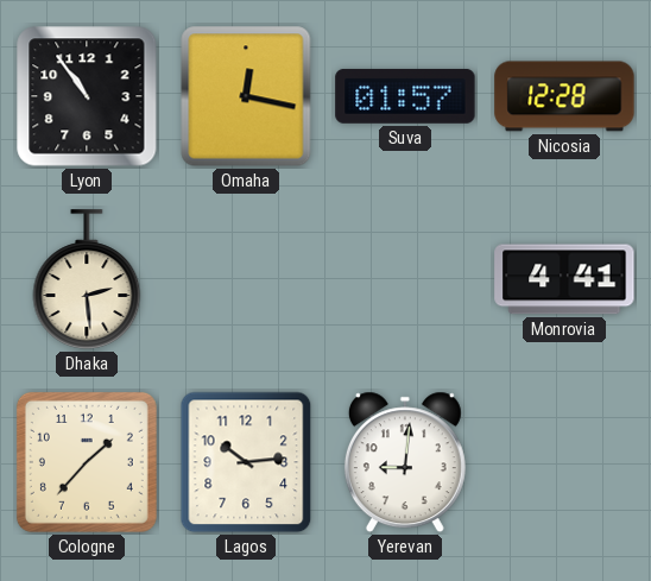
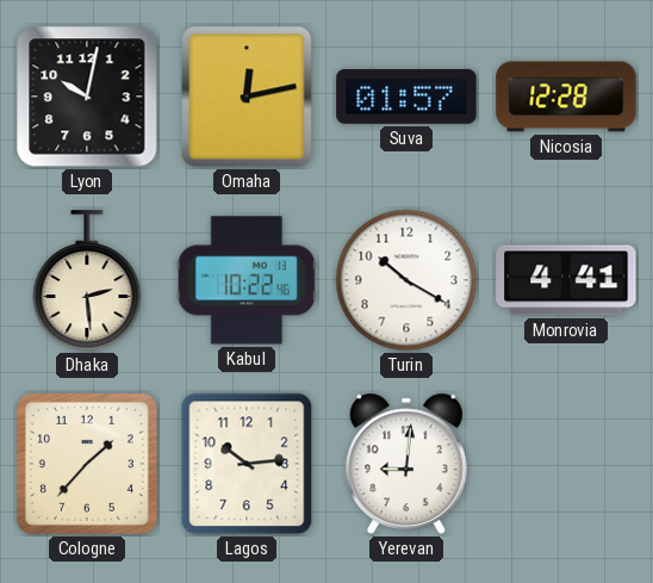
Lyon: 10:54 -> 10:02 (87, 97)
Omaha: 12:17 -> 12:13 (247, 97)
Kabul: none -> 10:22 (247, 280)
Turin: none -> 10:20 (406, 280)
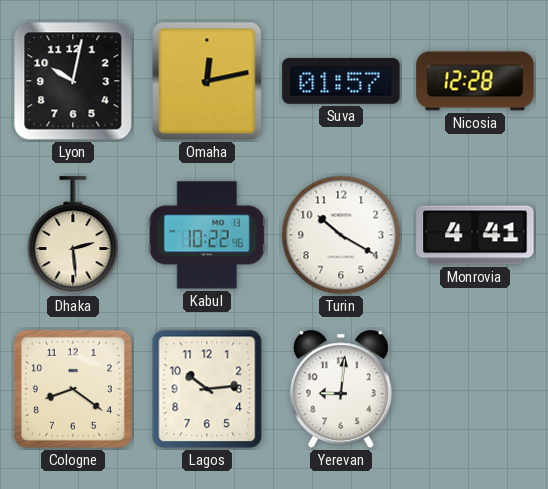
Cologne: 1:37 -> 8:21 (73, 389)
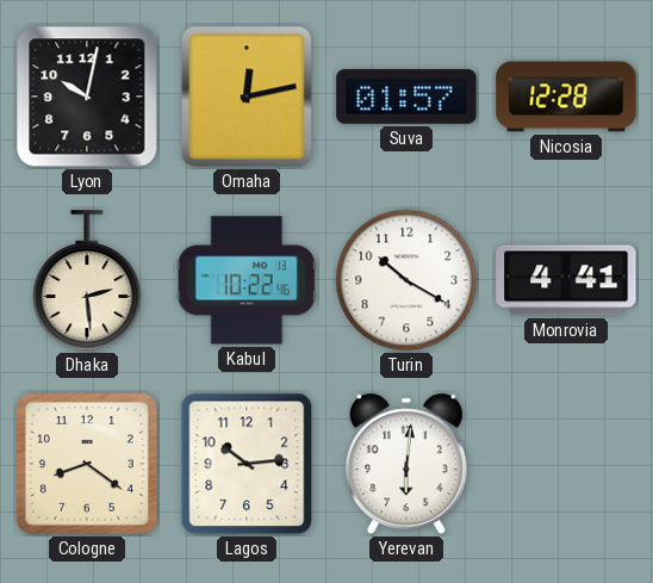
Yerevan: 9:01 -> 6:01 (406, 464)
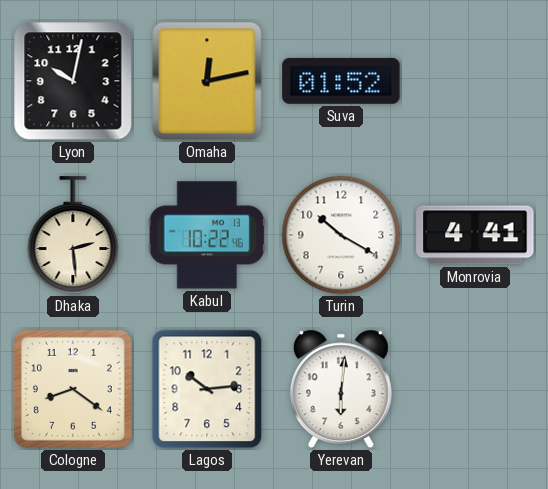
Suva: 01:57 -> 01:52 (341, 81)
Nicosia: 12:28 -> none (566, 97)
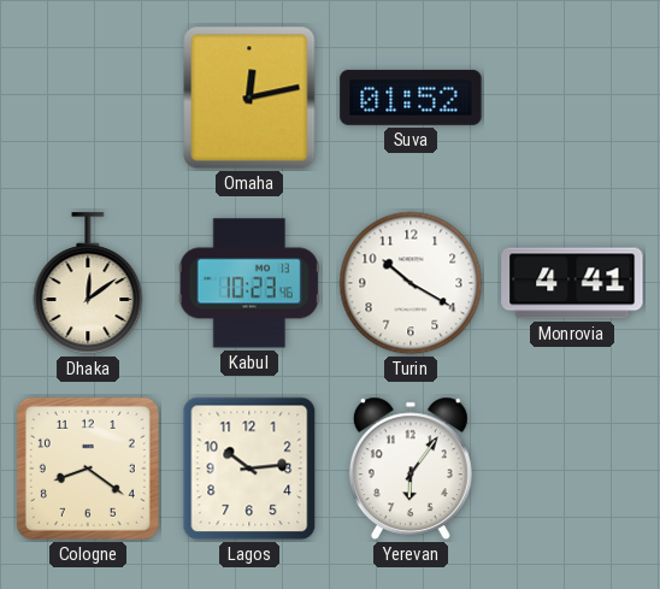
Lyon: 10:02 -> none (73, 81)
Dhaka: 2:29 -> 12:09 (88, 283)
Kabul: 10:22 -> 10:23 (249, 283)
Yerevan: 6:01 -> 6:06 (411, 469)
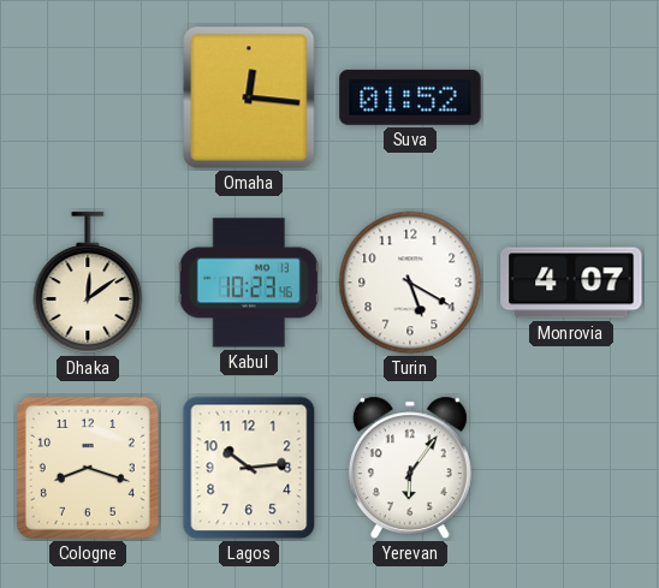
Omaha: 12:13 -> 12:16 (249, 97)
Turin: 10:20 -> 5:20 (410, 283)
Monrovia: 4:41 -> 4:07 (571, 283)
Cologne: 8:21 -> 8:18 (88, 468)
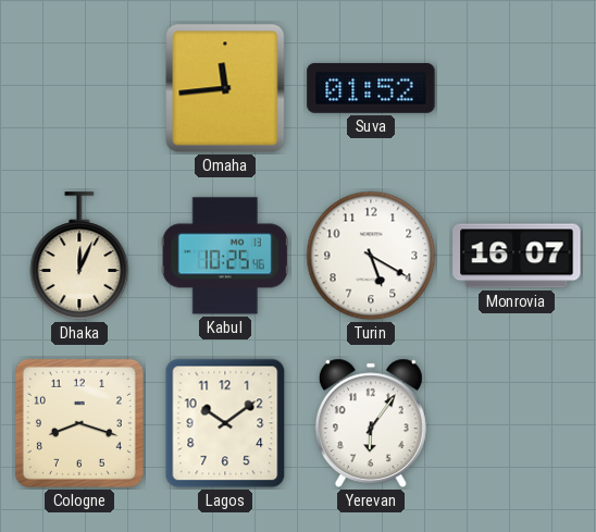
Omaha: 12:16 -> 11:44 (225, 88)
Dhaka: 12:09 -> 12:04 (79, 256)
Kabul: 10:23 -> 10:25 (225, 256)
Monrovia: 4:07 -> 16:07 (517, 256)
Lagos: 10:14 -> 10:09 (225, 423)
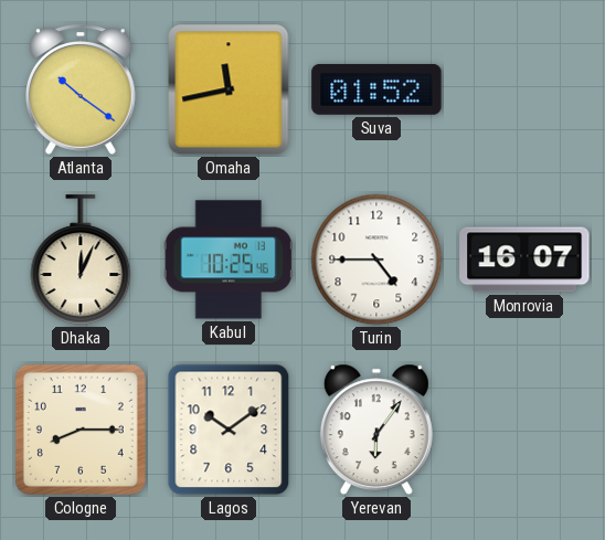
Atlanta: none -> 10:21 (82, 89)
Omaha: 11:44 -> 11:43 (229, 89)
Turin: 5:20 -> 4:45 (376, 260)
Cologne: 8:18 -> 8:15 (81, 430)
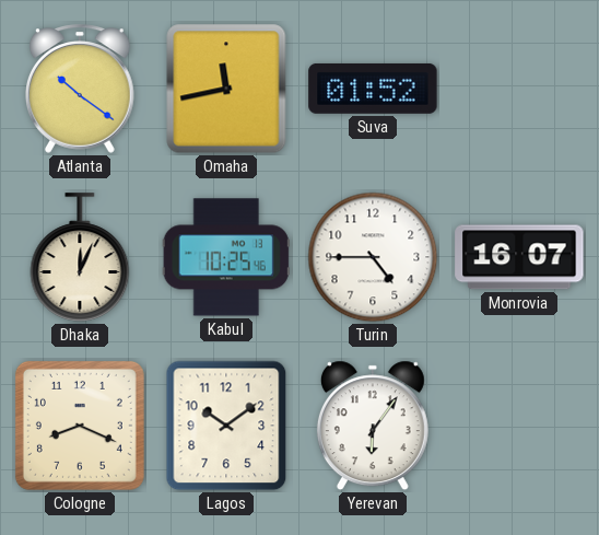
Cologne: 8:15 -> 8:19 (80, 426)
